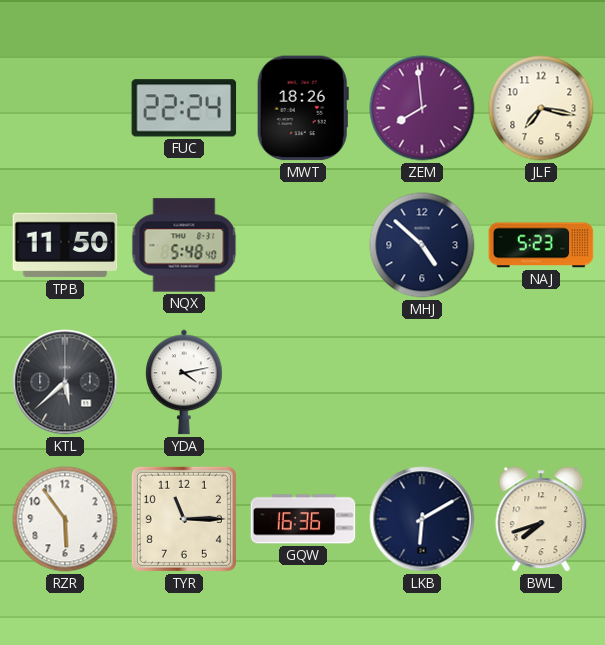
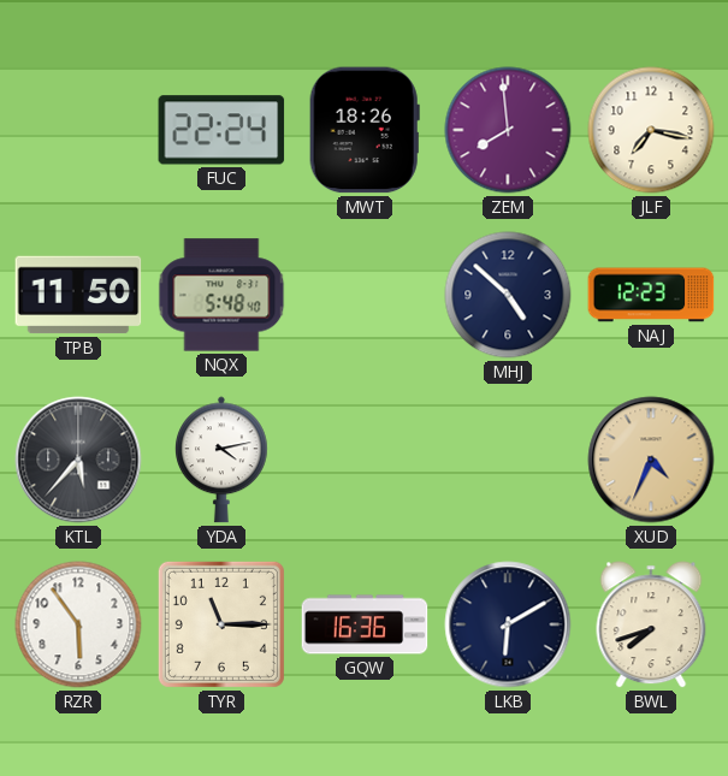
NAJ: 5:23 -> 12:23 (651, 295)
KTL: 5:38 -> 5:37 (78, 460)
XUD: none -> 4:34 (651, 460)
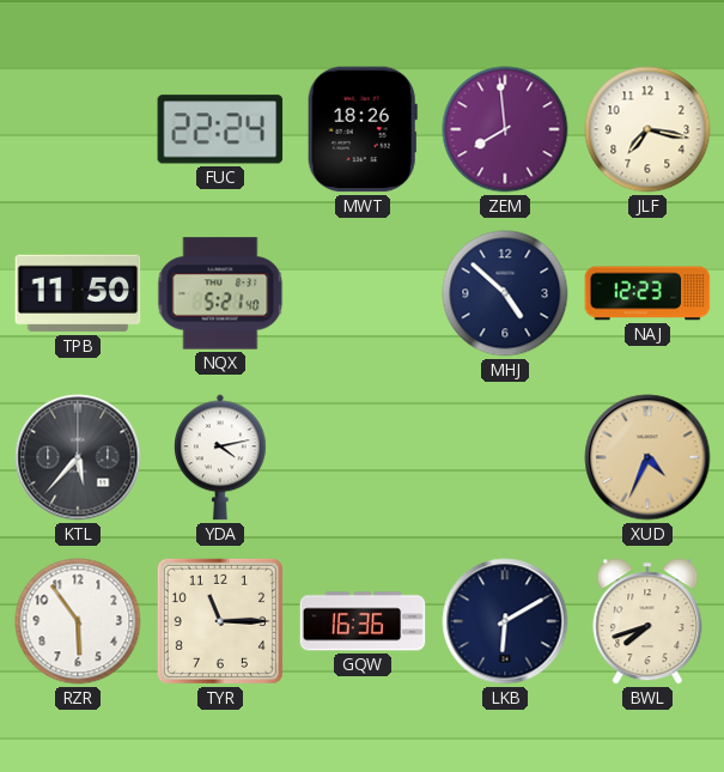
NQX: 5:48 -> 5:21 (220, 293)
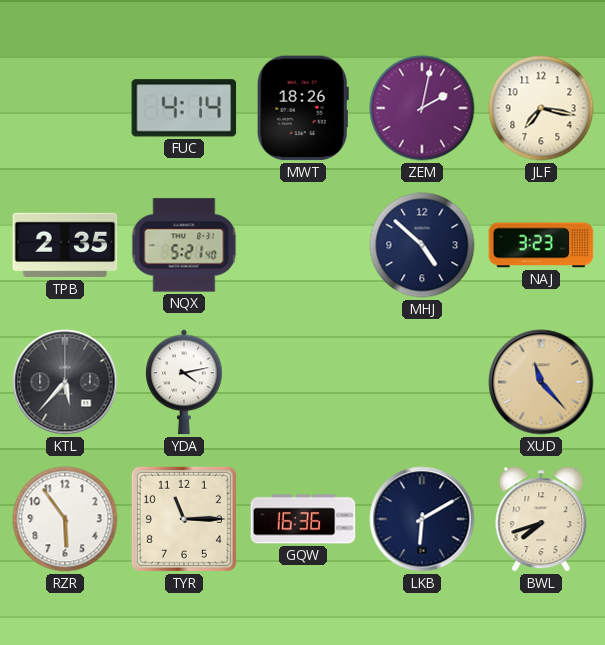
FUC: 22:24 -> 4:14 (184, 108)
ZEM: 7:59 -> 2:02 (422, 108)
TPB: 11:50 -> 2:35 (65, 245)
NAJ: 12:23 -> 3:23 (541, 245)
XUD: 4:34 -> 11:23 (541, 382)
